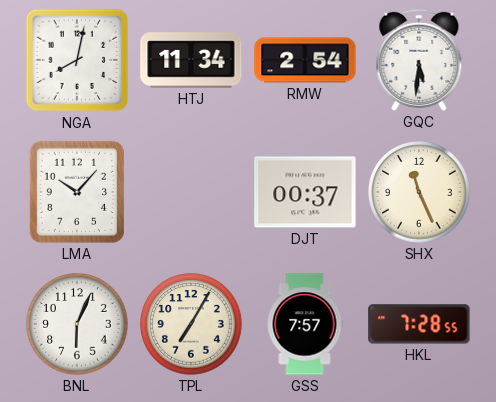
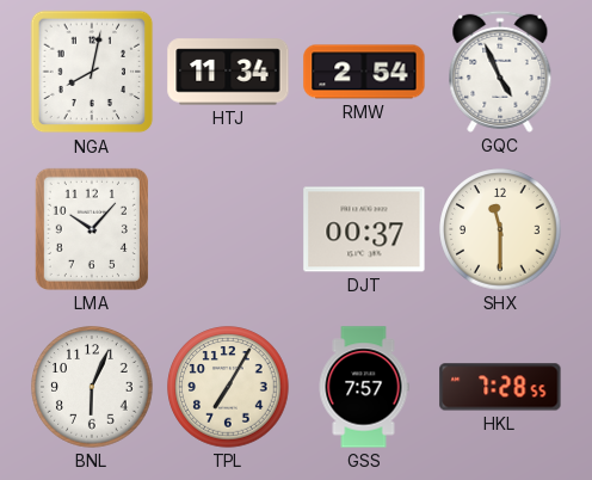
GQC: 5:31 -> 4:56 (500, 72)
SHX: 11:26 -> 11:30 (500, 229)
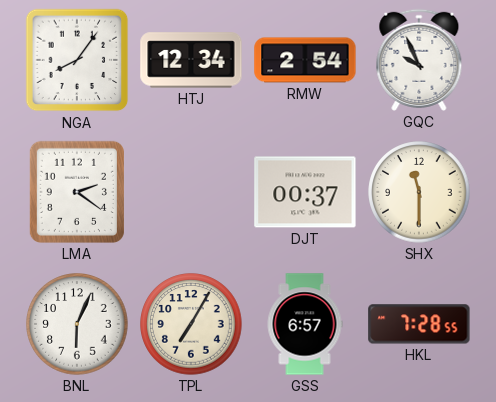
NGA: 8:02 -> 8:06 (77, 60)
HTJ: 11:34 -> 12:34 (191, 60)
GQC: 4:56 -> 9:56 (419, 60)
LMA: 10:07 -> 2:21 (77, 192)
GSS: 7:57 -> 6:57 (305, 324)
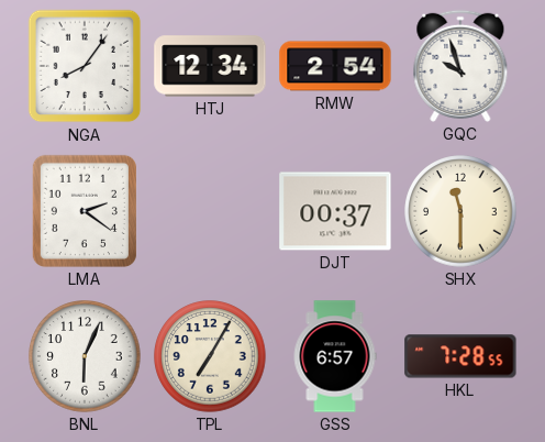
GQC: 9:56 -> 9:57 (460, 66)
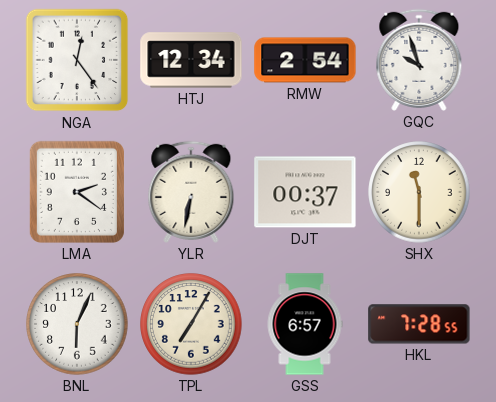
NGA: 8:06 -> 12:24 (77, 60)
YLR: none -> 6:32 (191, 192)
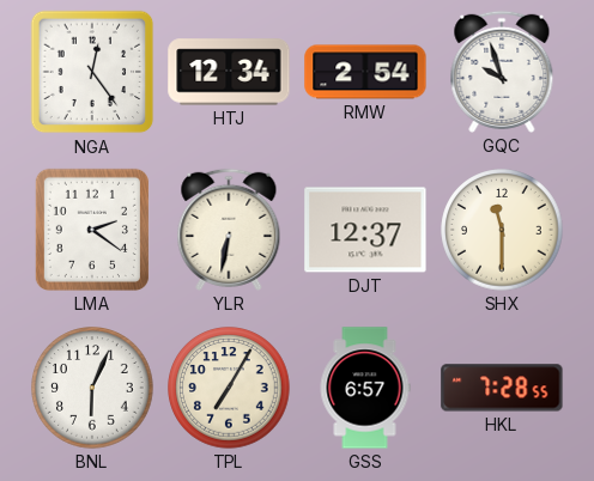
DJT: 00:37 -> 12:37 (365, 230)
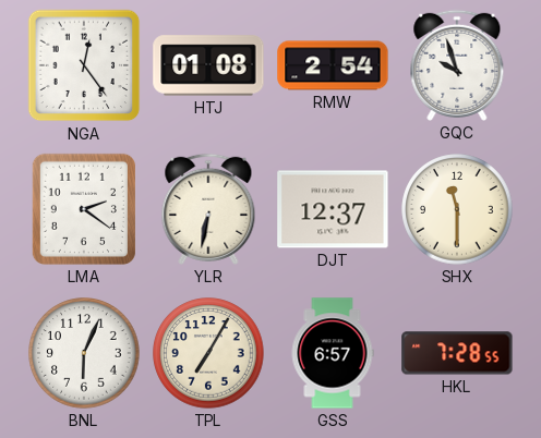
HTJ: 12:34 -> 01:08 (208, 65)
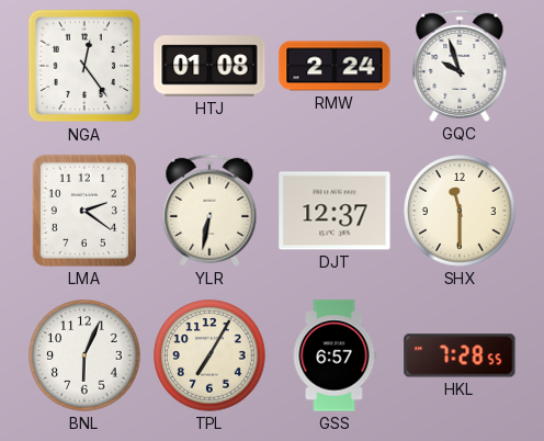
RMW: 2:54 -> 2:24 (335, 66)
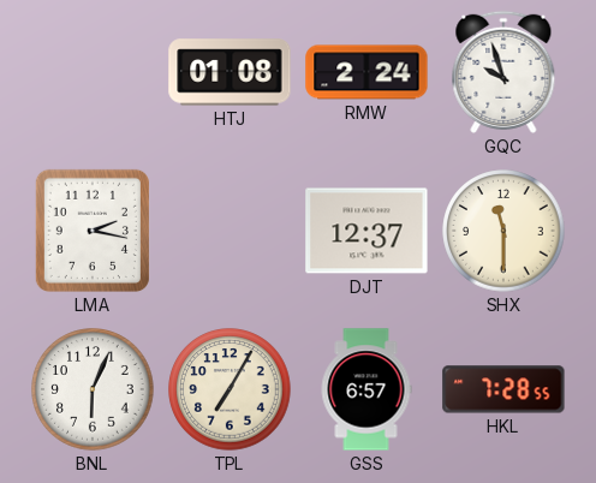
NGA: 12:24 -> none (84, 66)
LMA: 2:21 -> 2:17 (93, 231)
YLR: 6:32 -> none (209, 211)
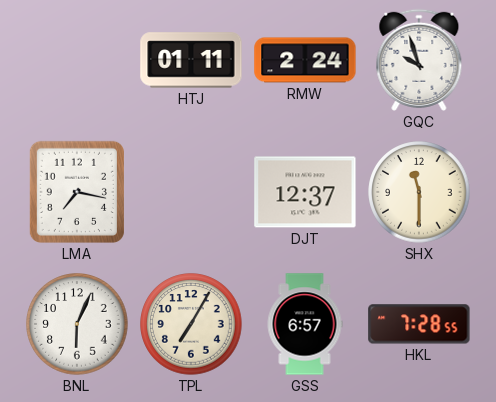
HTJ: 01:08 -> 01:11 (191, 60)
LMA: 2:17 -> 7:17 (77, 192)
